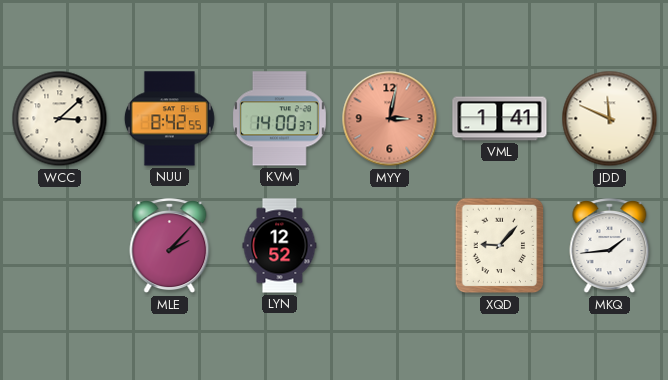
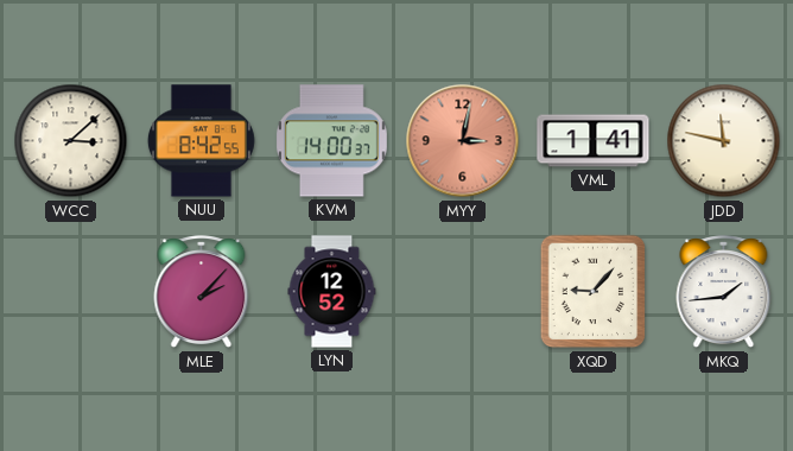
JDD: 11:49 -> 11:47 (724, 141)
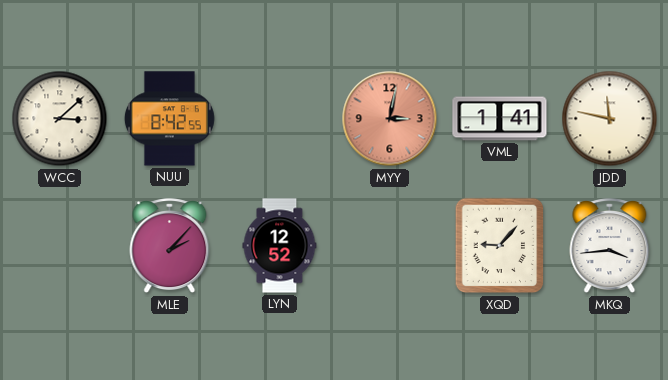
KVM: 14:00 -> none (331, 141)
MKQ: 1:44 -> 3:44 (610, 246)
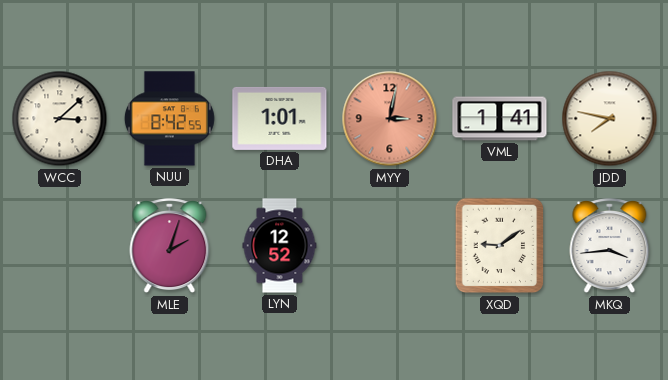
DHA: none -> 1:01 (280, 118)
JDD: 11:47 -> 7:47 (610, 119)
MLE: 2:07 -> 2:03 (170, 246)
XQD: 9:07 -> 9:09 (500, 246)
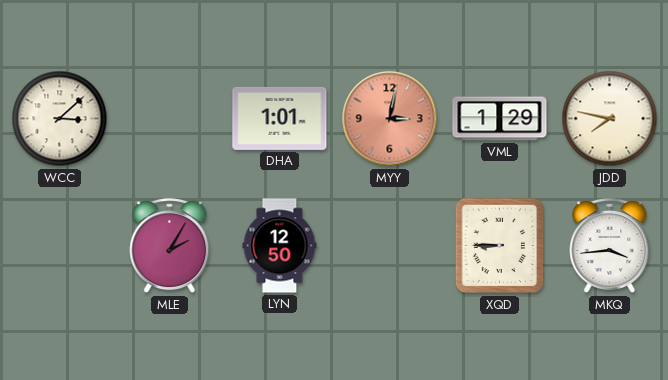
NUU: 8:42 -> none (169, 119)
VML: 1:41 -> 1:29 (500, 119)
MLE: 2:03 -> 2:05 (170, 246)
LYN: 12:52 -> 12:50 (280, 246)
XQD: 9:09 -> 8:45 (500, 246)
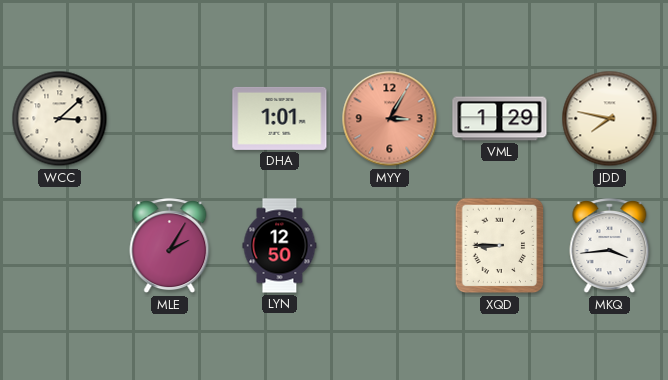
MYY: 3:02 -> 3:05 (390, 119)
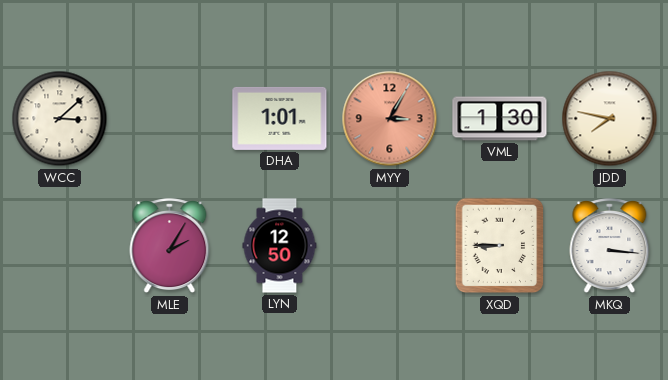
VML: 1:29 -> 1:30 (500, 119)
MKQ: 3:44 -> 3:16 (610, 246)
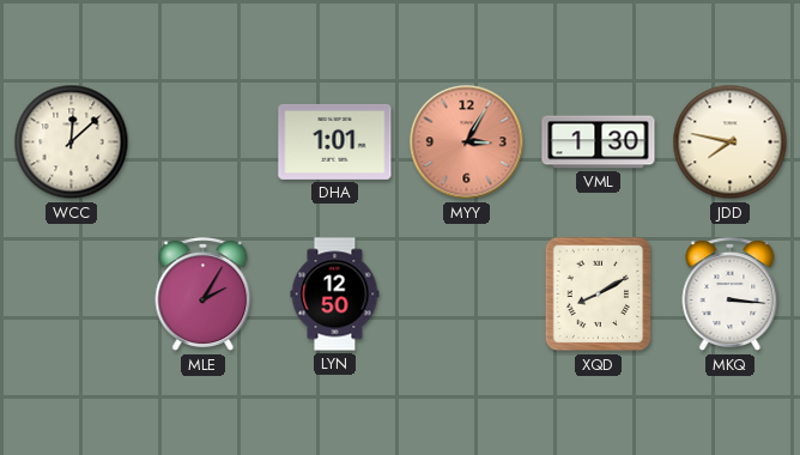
WCC: 3:08 -> 12:08 (72, 142)
XQD: 8:45 -> 8:10 (599, 295)
